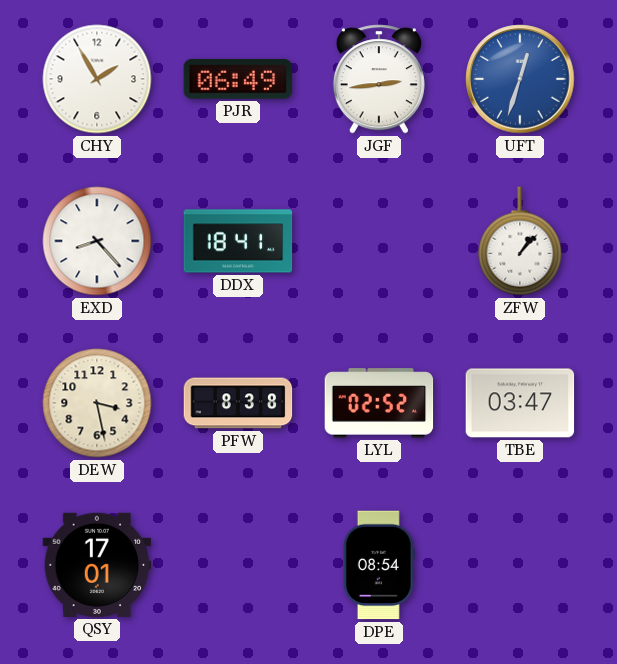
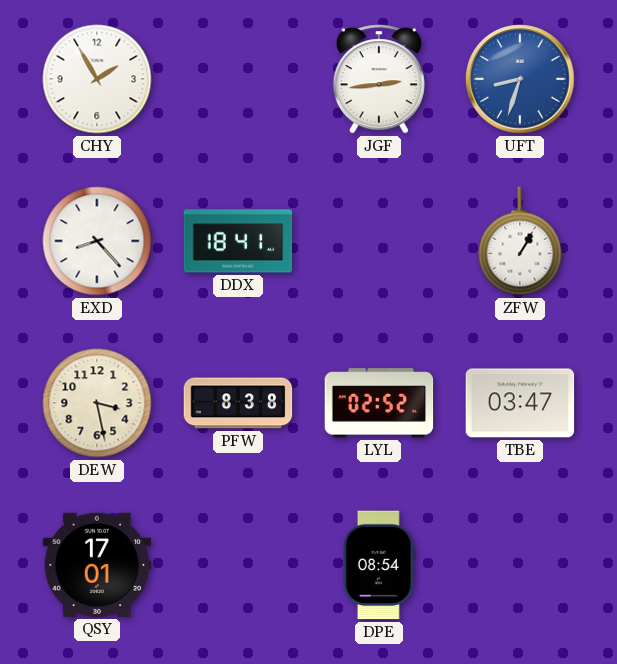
PJR: 06:49 -> none (238, 79)
UFT: 12:33 -> 8:33 (520, 79)
ZFW: 1:07 -> 1:05 (520, 241)
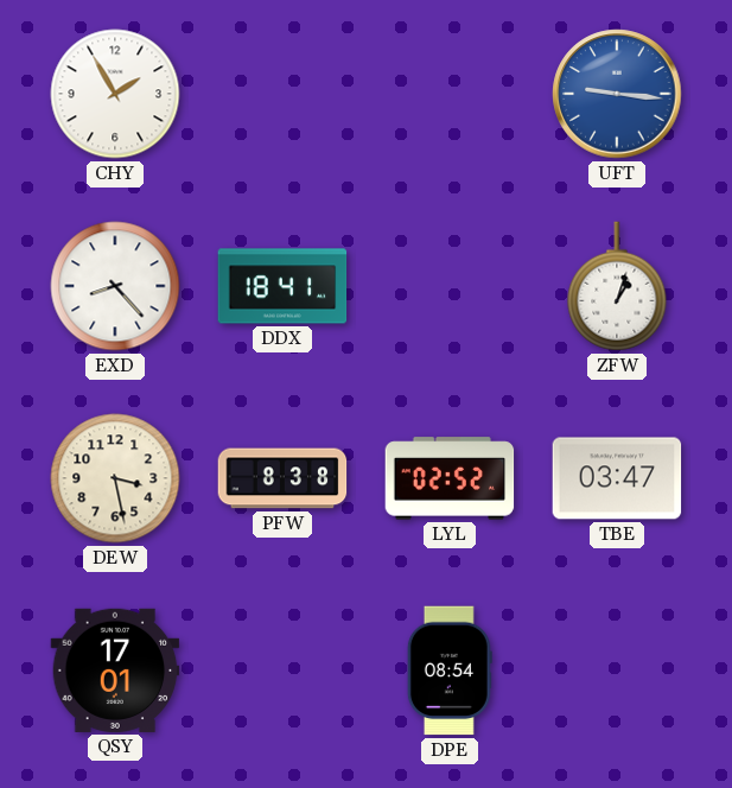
JGF: 2:44 -> none (379, 79)
UFT: 8:33 -> 9:16 (617, 94)
ZFW: 1:05 -> 1:03 (617, 286)
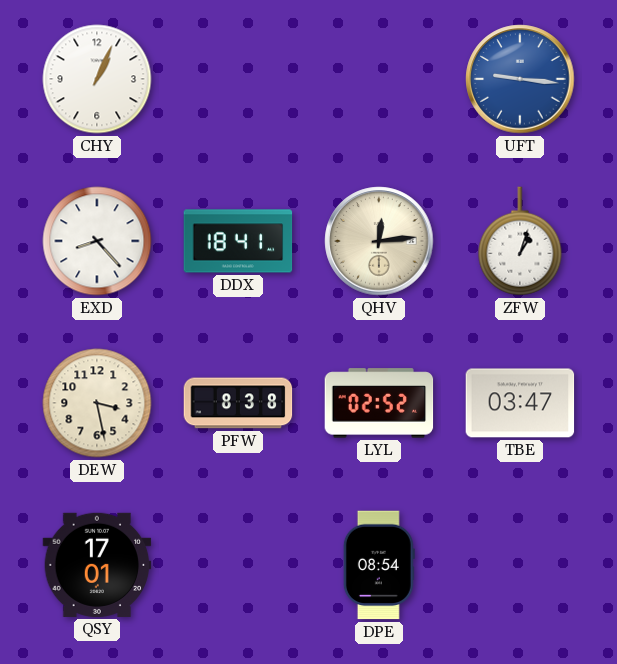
CHY: 1:55 -> 1:04 (97, 79)
QHV: none -> 12:14 (379, 241)
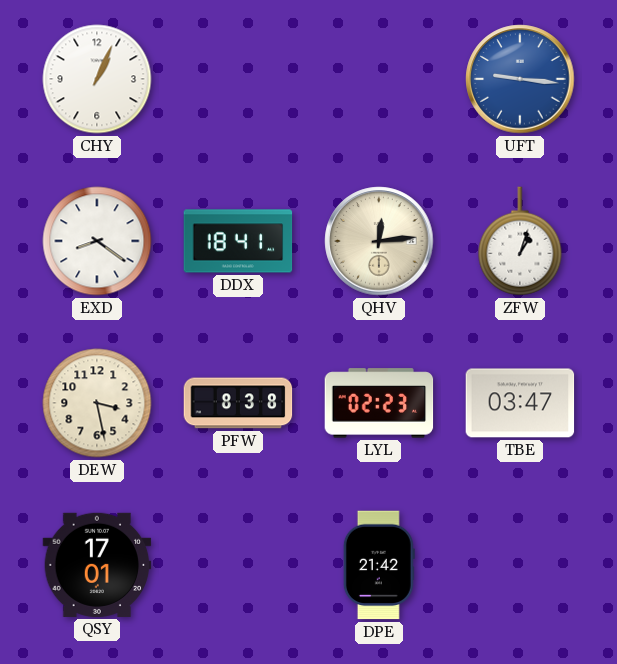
EXD: 8:23 -> 8:21 (97, 241)
LYL: 02:52 -> 02:23 (379, 403)
DPE: 08:54 -> 21:42 (379, 565)
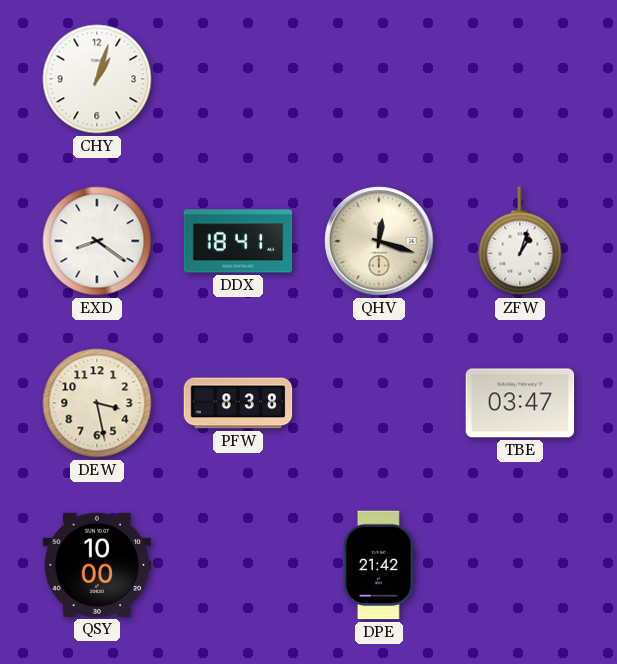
CHY: 1:04 -> 1:03 (97, 79)
UFT: 9:16 -> none (520, 79)
QHV: 12:14 -> 12:18 (379, 241)
LYL: 02:23 -> none (379, 403)
QSY: 17:01 -> 10:00 (97, 565)
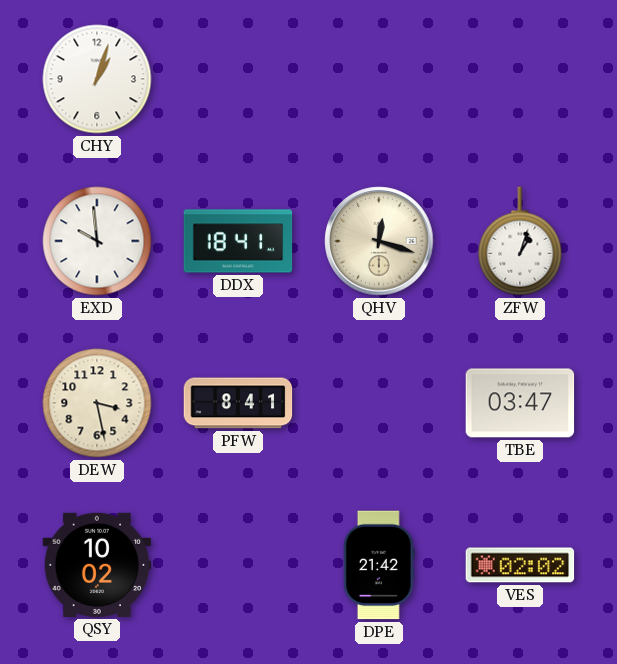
EXD: 8:21 -> 9:59 (97, 241)
PFW: 8:38 -> 8:41 (238, 403)
QSY: 10:00 -> 10:02 (97, 565)
VES: none -> 02:02 (520, 565)
